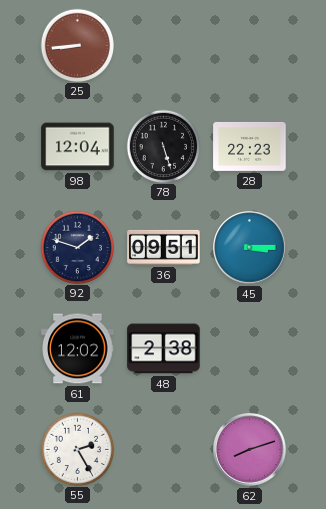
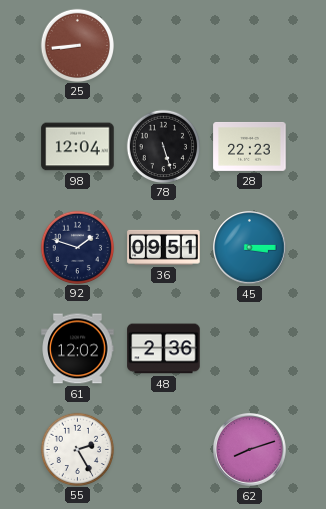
48: 2:38 -> 2:36 (164, 349)
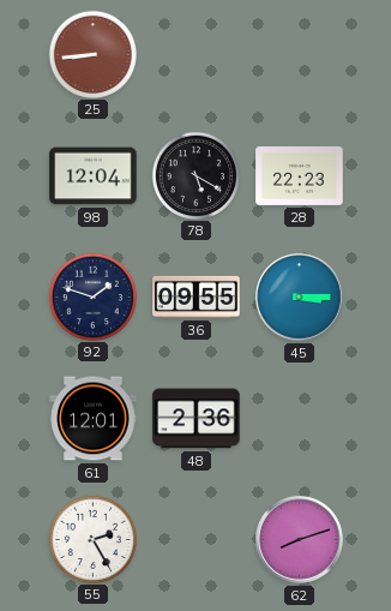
78: 5:27 -> 5:20 (195, 175)
36: 09:51 -> 09:55 (197, 296)
61: 12:02 -> 12:01 (94, 419)
